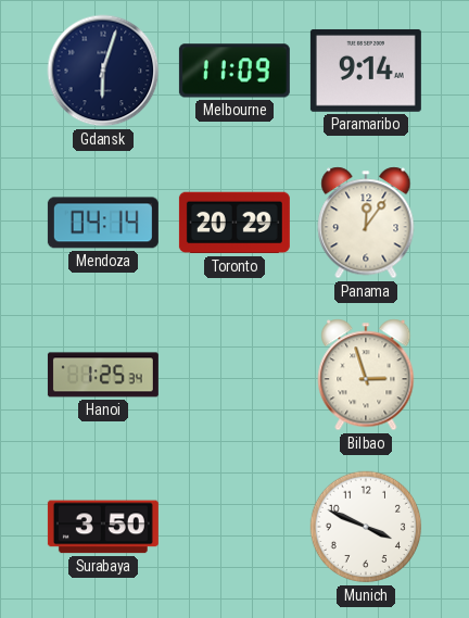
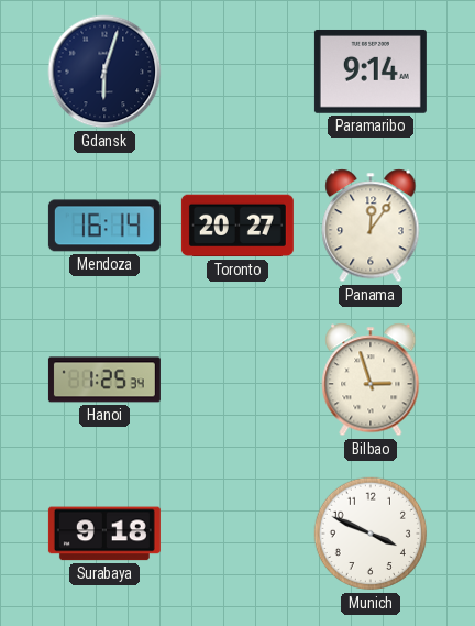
Melbourne: 11:09 -> none (234, 71)
Mendoza: 04:14 -> 16:14 (104, 226)
Toronto: 20:29 -> 20:27 (237, 226)
Surabaya: 3:50 -> 9:18 (104, 534)
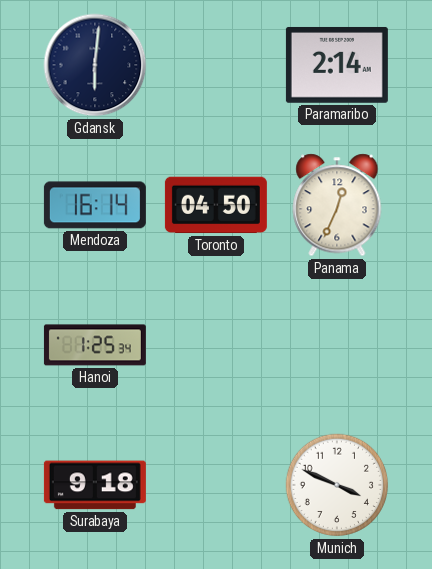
Gdansk: 6:03 -> 6:01 (95, 65)
Paramaribo: 9:14 -> 2:14 (337, 65)
Toronto: 20:27 -> 04:50 (216, 205)
Panama: 12:06 -> 12:34 (337, 205)
Bilbao: 2:57 -> none (371, 380)
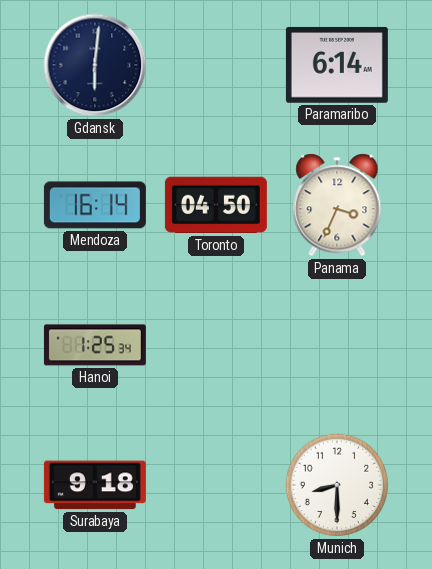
Paramaribo: 2:14 -> 6:14 (337, 65)
Panama: 12:34 -> 3:34 (337, 205)
Munich: 3:49 -> 8:30 (337, 485)
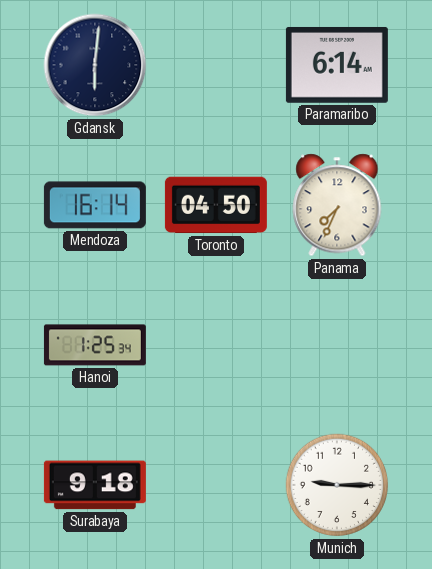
Panama: 3:34 -> 7:34 (337, 205)
Munich: 8:30 -> 9:15 (337, 485)
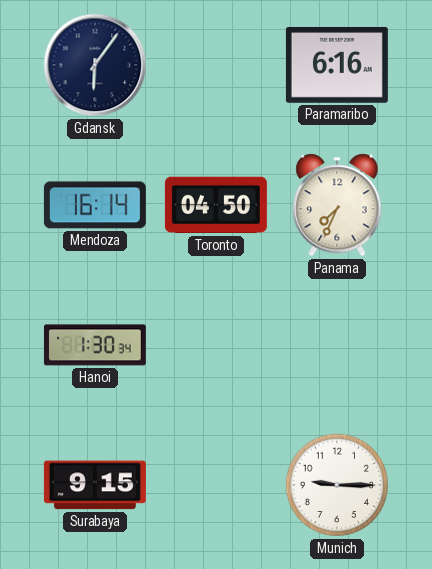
Gdansk: 6:01 -> 6:06 (95, 65)
Paramaribo: 6:14 -> 6:16 (337, 65)
Hanoi: 1:25 -> 1:30 (95, 345)
Surabaya: 9:18 -> 9:15 (95, 485)
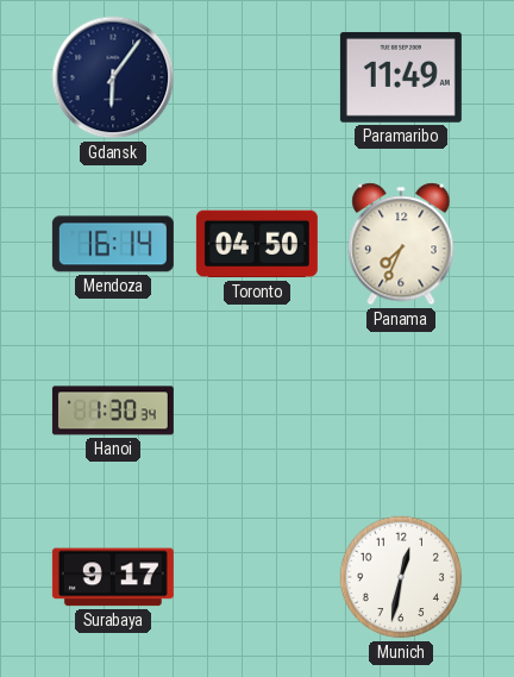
Paramaribo: 6:16 -> 11:49 (401, 77)
Surabaya: 9:15 -> 9:17 (113, 577)
Munich: 9:15 -> 12:32 (401, 577)
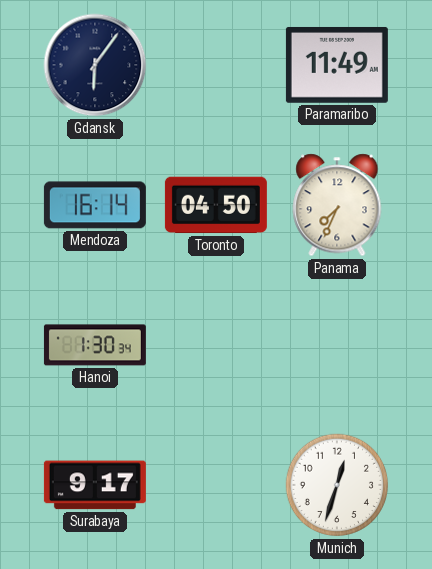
Munich: 12:32 -> 12:33 (337, 485)
